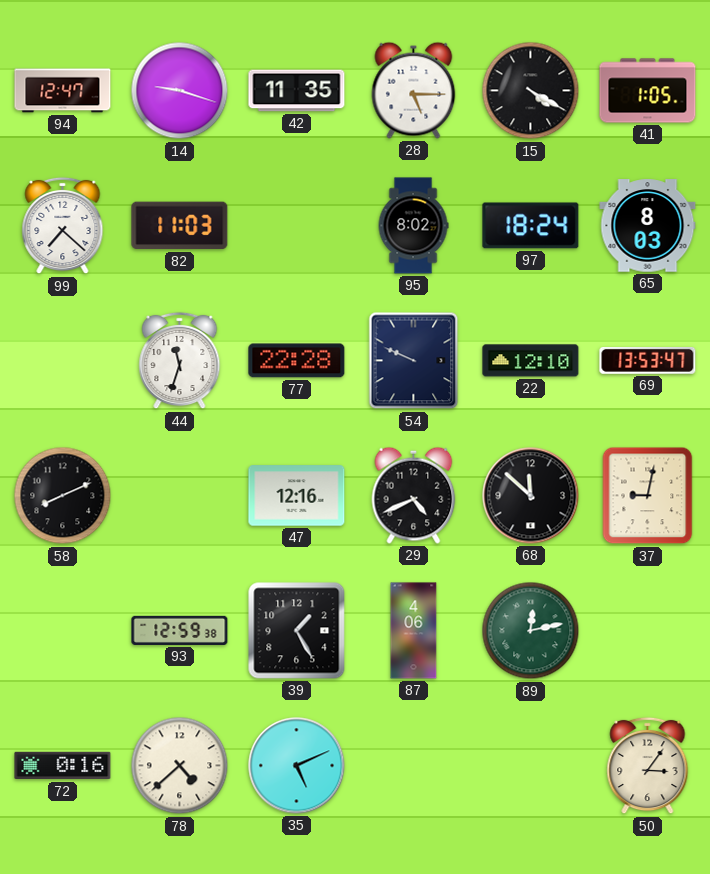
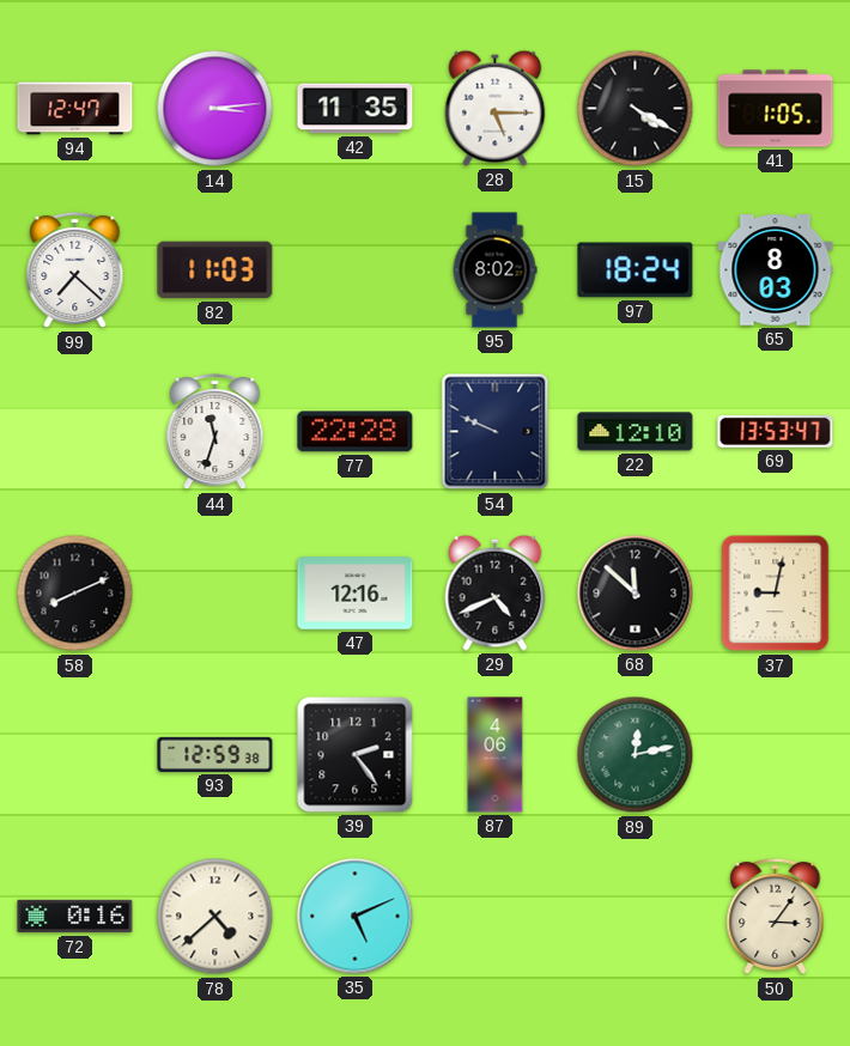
14: 9:18 -> 3:14 (215, 109)
39: 1:25 -> 2:24 (356, 755)
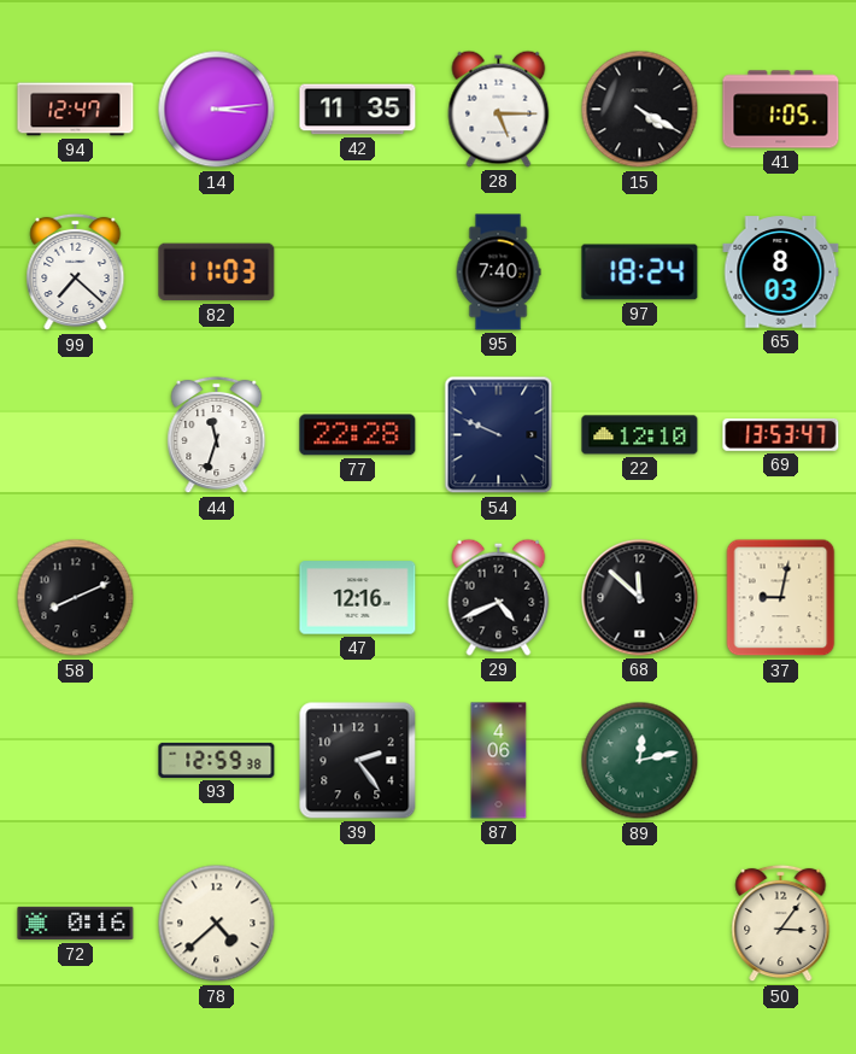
95: 8:02 -> 7:40 (498, 273)
35: 5:11 -> none (356, 917)
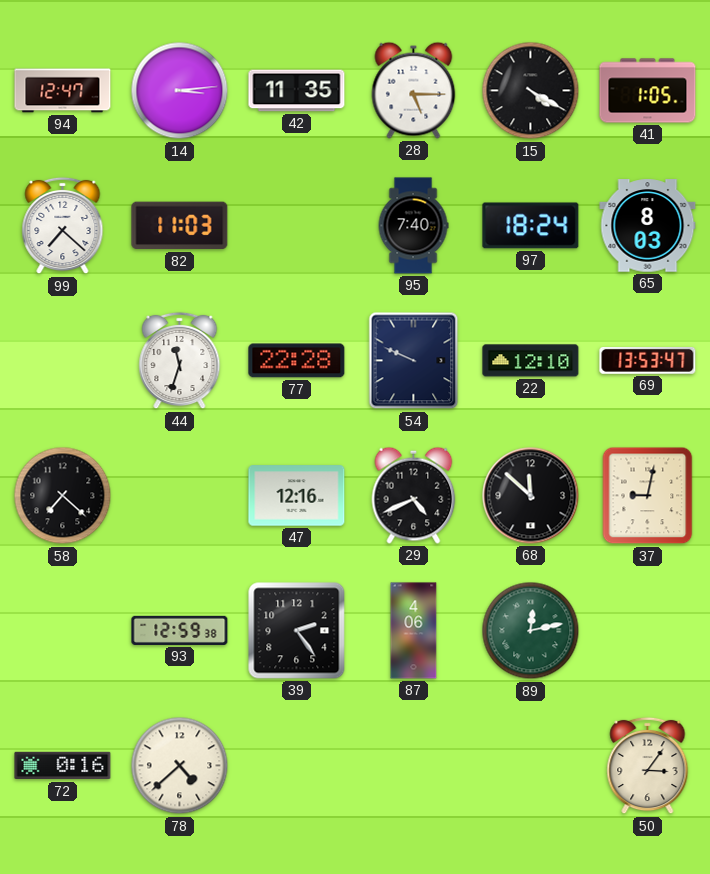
58: 8:11 -> 7:22 (63, 496)
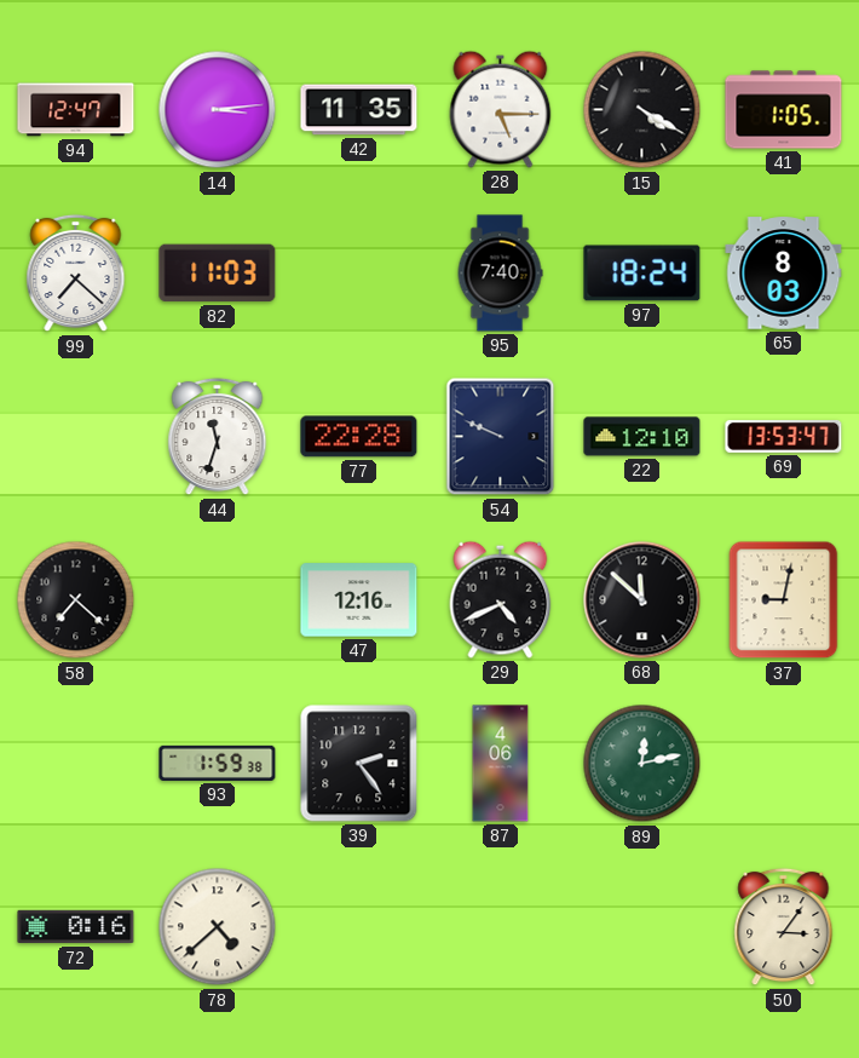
93: 12:59 -> 1:59 (218, 763)
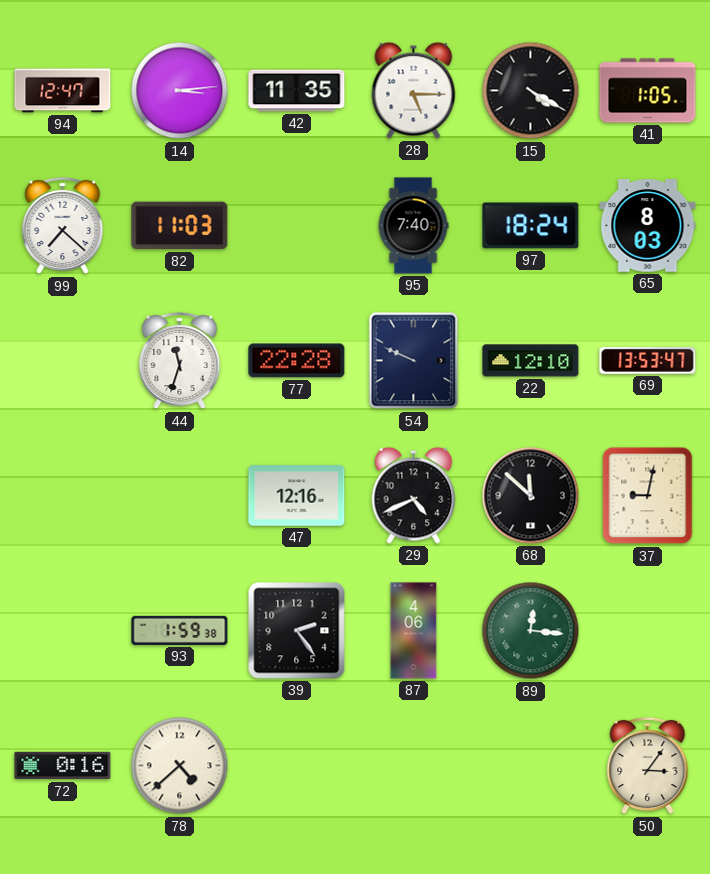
58: 7:22 -> none (76, 600)
89: 12:13 -> 12:16 (531, 631)
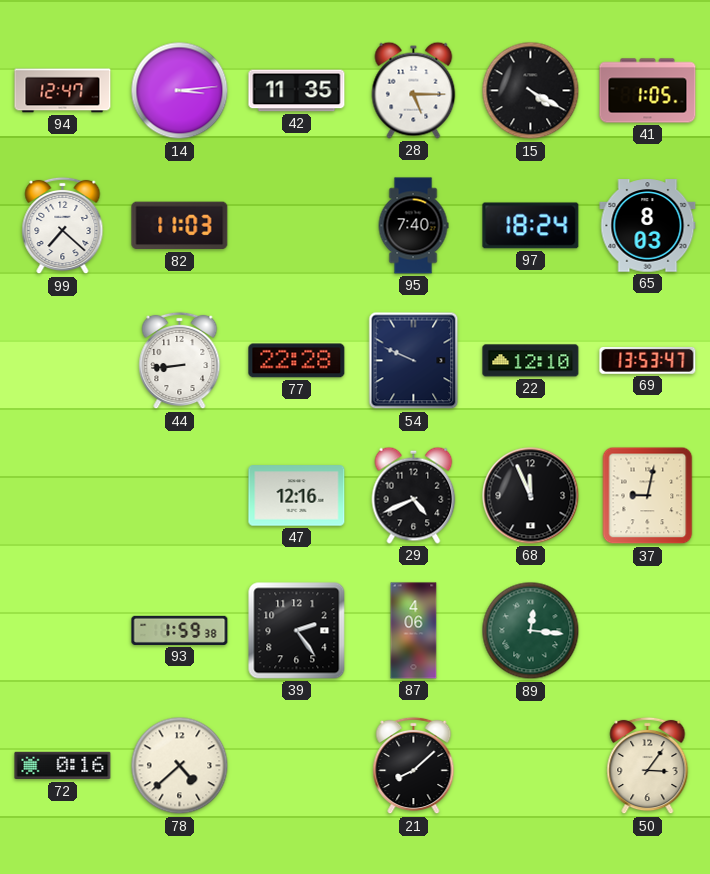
44: 11:33 -> 8:44 (180, 361)
68: 11:52 -> 11:56 (531, 496)
21: none -> 8:08 (414, 766)
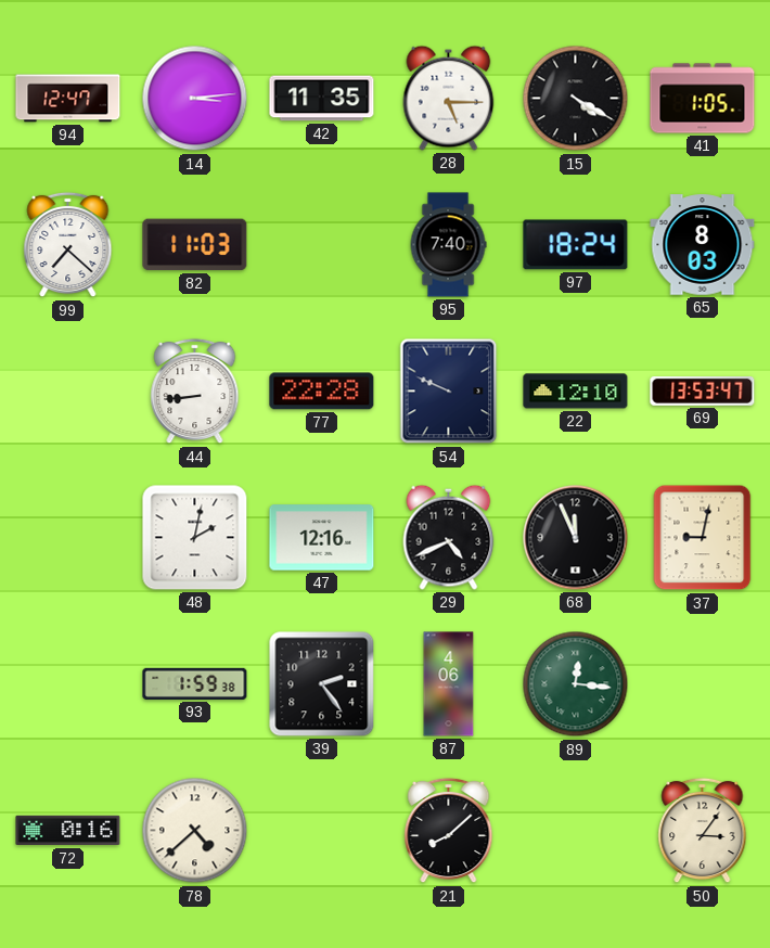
48: none -> 2:02 (195, 538)
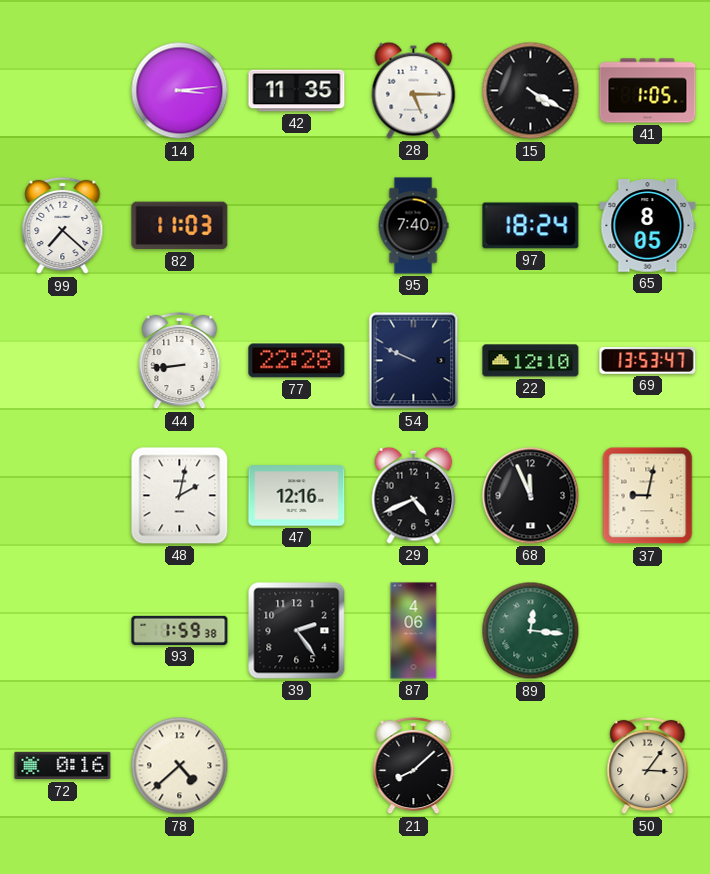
94: 12:47 -> none (68, 99)
65: 8:03 -> 8:05 (648, 226)
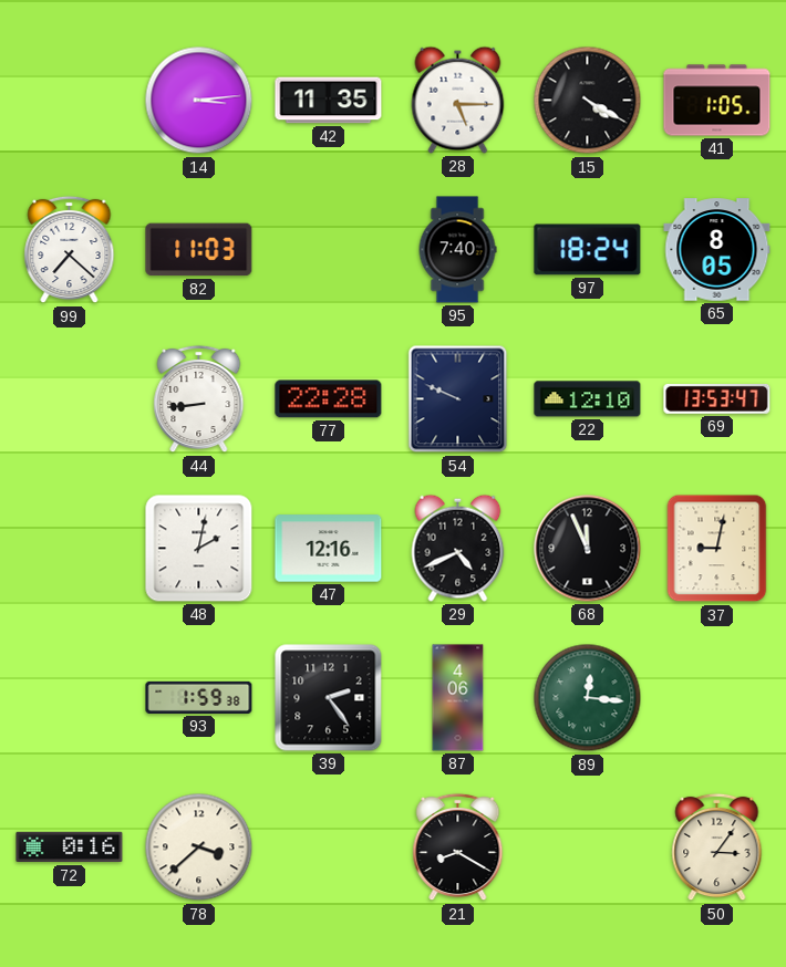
78: 4:38 -> 3:38 (199, 848)
21: 8:08 -> 8:20 (458, 848)
